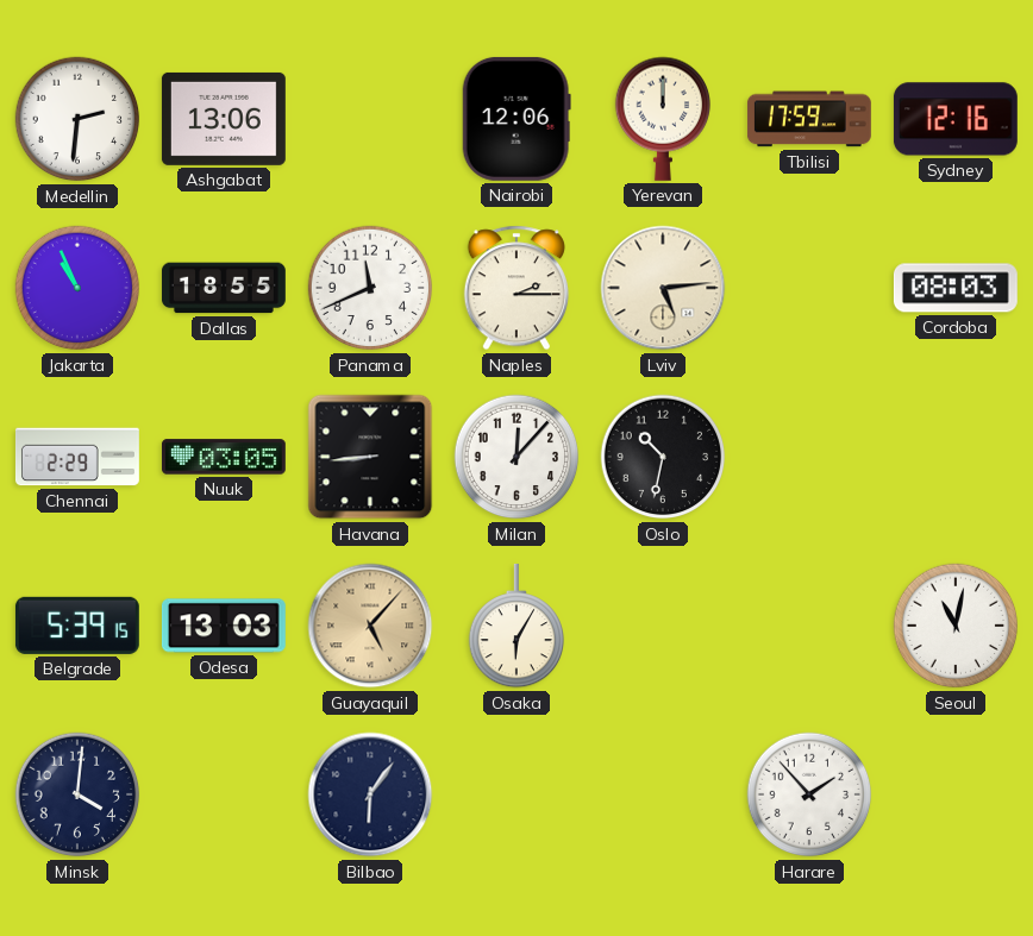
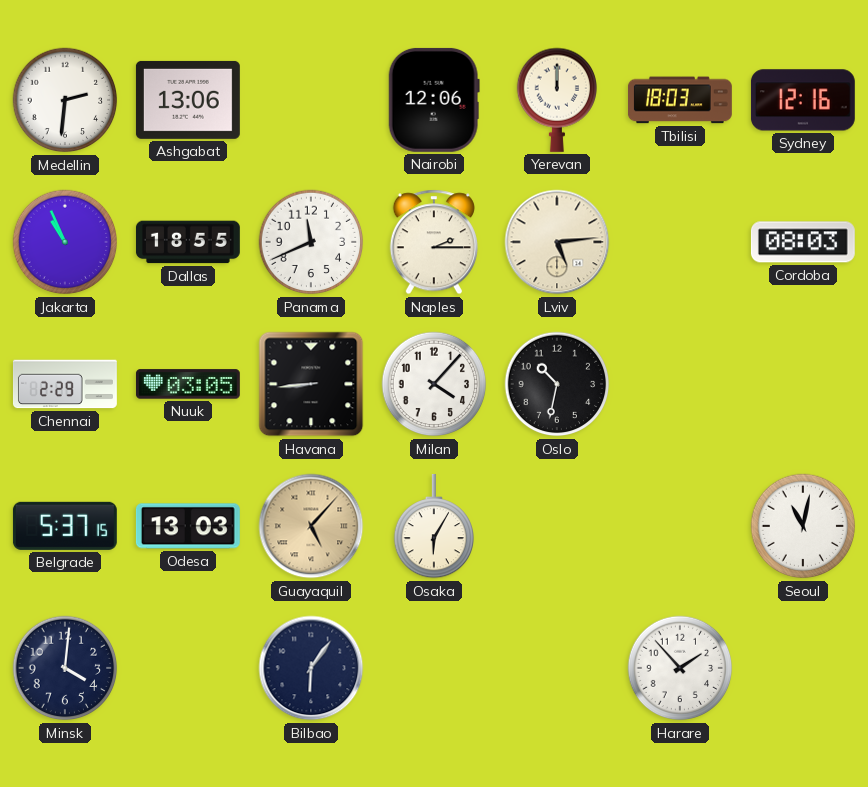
Tbilisi: 17:59 -> 18:03 (680, 100)
Milan: 12:07 -> 4:07 (434, 384)
Belgrade: 5:39 -> 5:37 (65, 526)
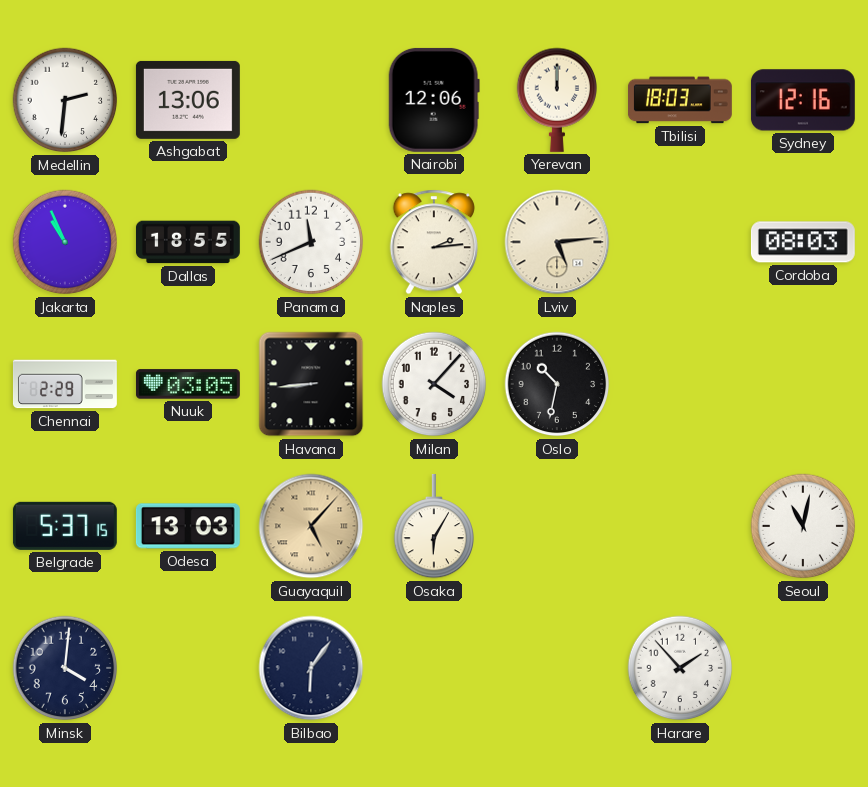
Naples: 2:15 -> 2:14 (434, 242)
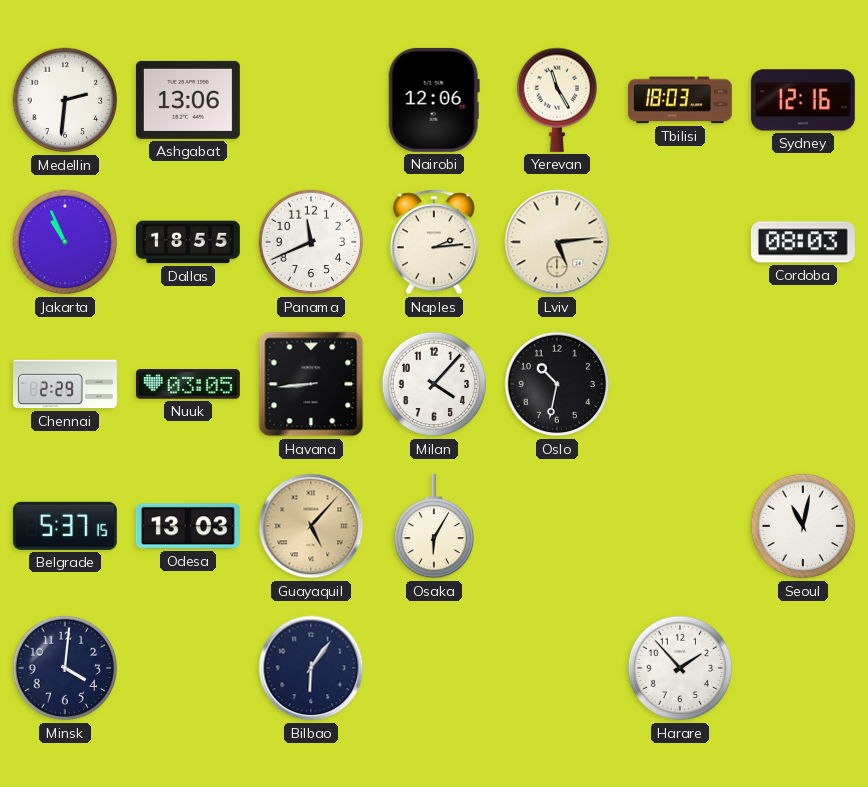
Yerevan: 12:00 -> 11:25 (556, 100)
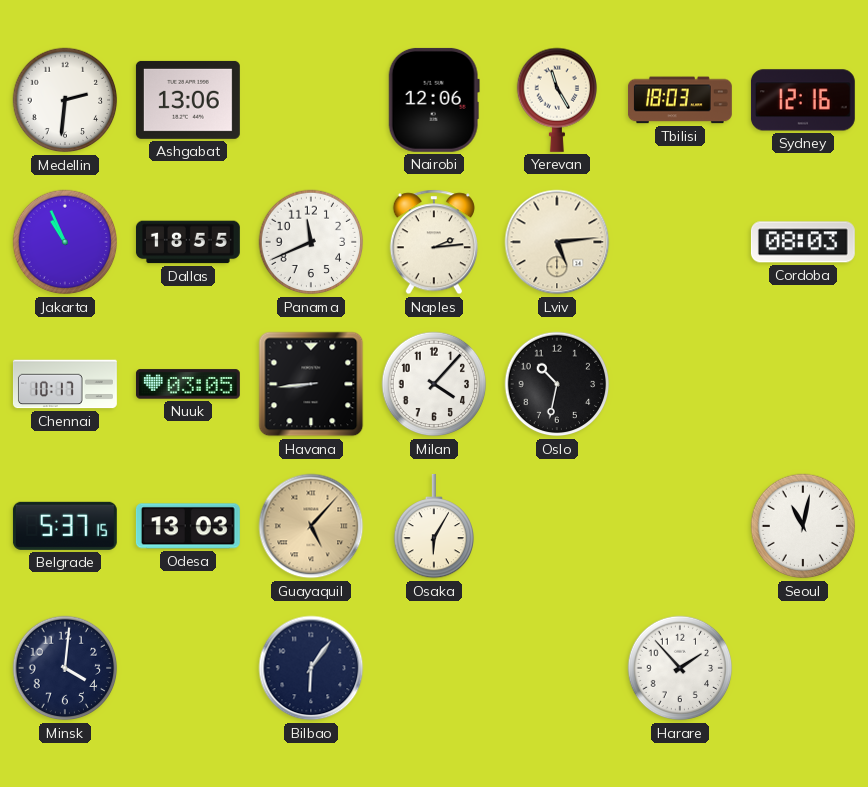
Chennai: 2:29 -> 10:17 (65, 384)
